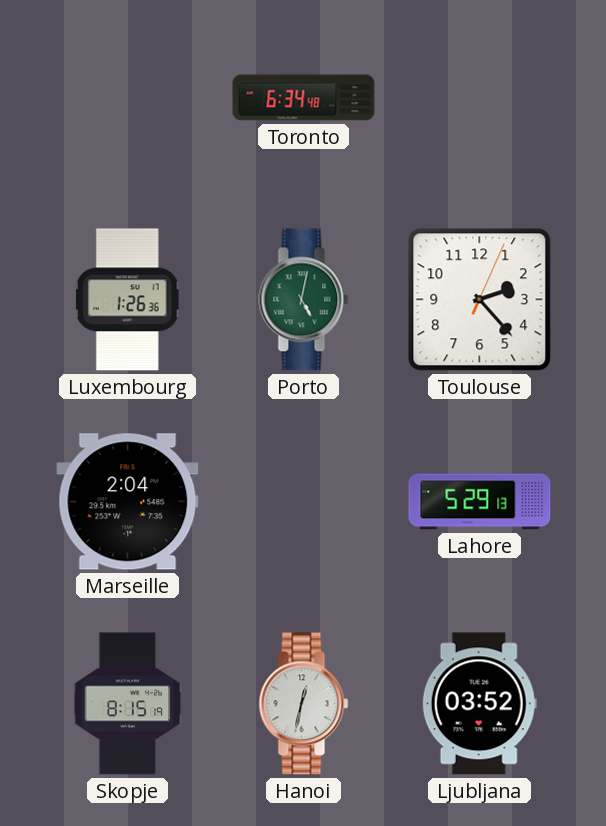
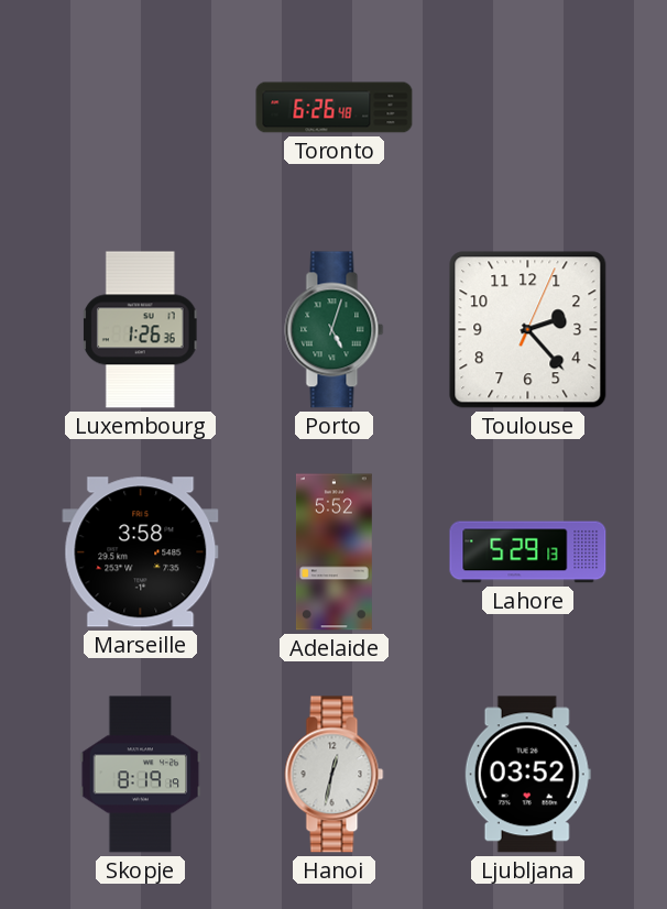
Toronto: 6:34 -> 6:26 (335, 108)
Porto: 5:02 -> 5:03 (335, 330)
Marseille: 2:04 -> 3:58 (141, 552)
Adelaide: none -> 5:52 (333, 552)
Skopje: 8:15 -> 8:19 (141, 775)
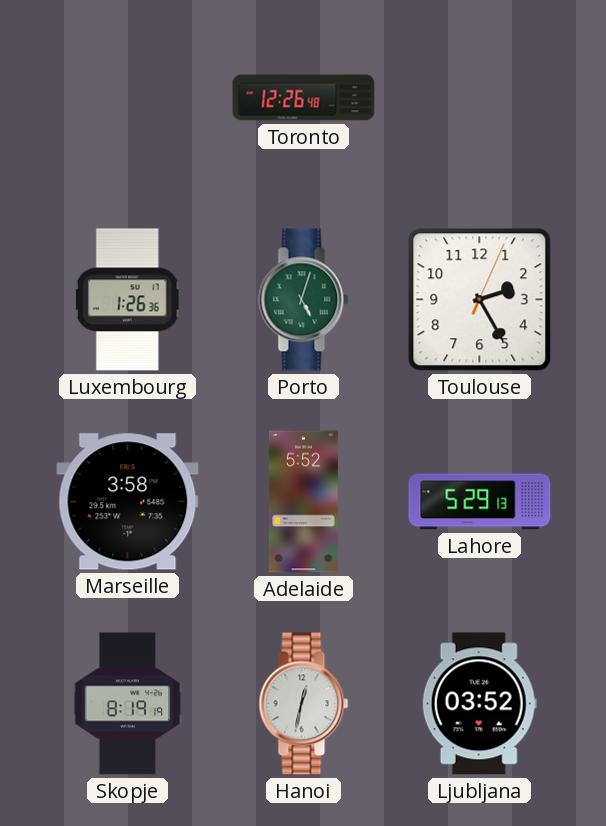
Toronto: 6:26 -> 12:26 (304, 98)
Toulouse: 2:23 -> 2:25 (480, 300)
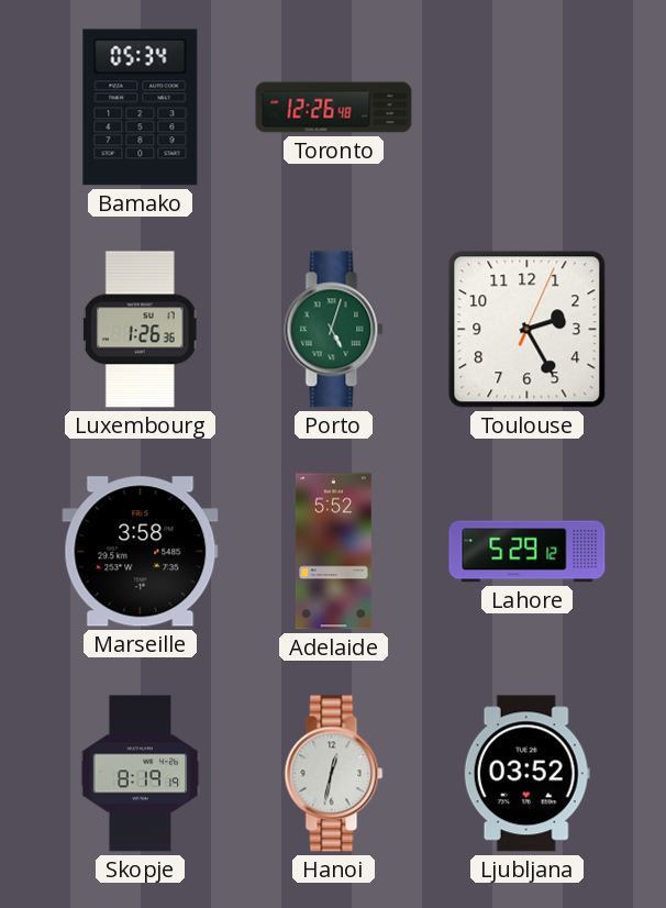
Bamako: none -> 05:34 (141, 108)
Lahore: 5:29:13 -> 5:29:12 (528, 552)
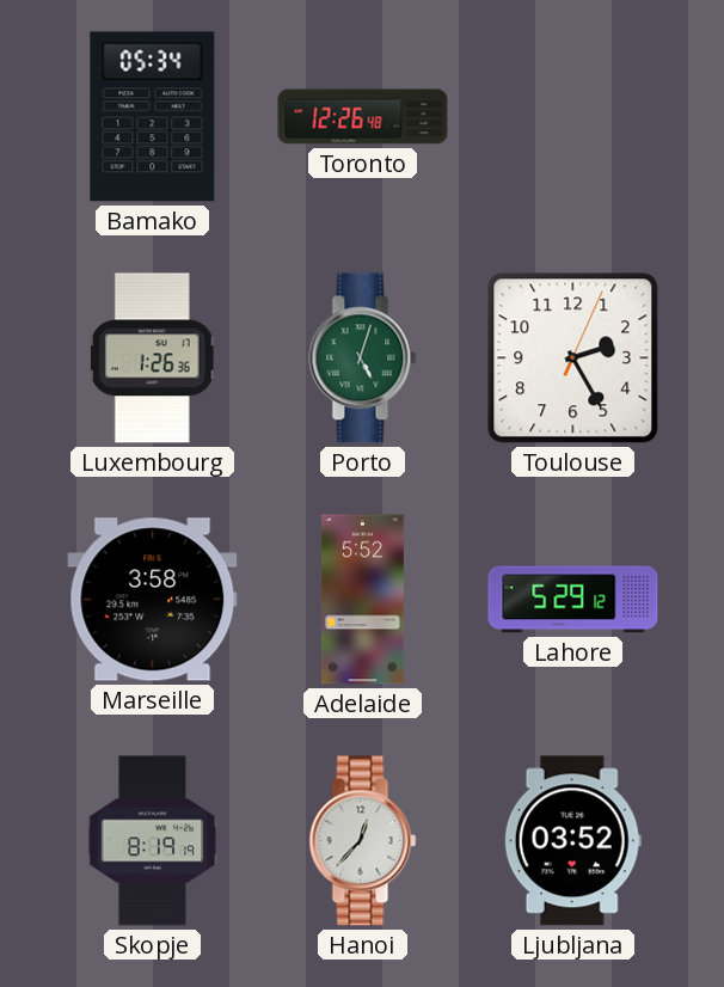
Hanoi: 12:32 -> 12:37 (363, 841)
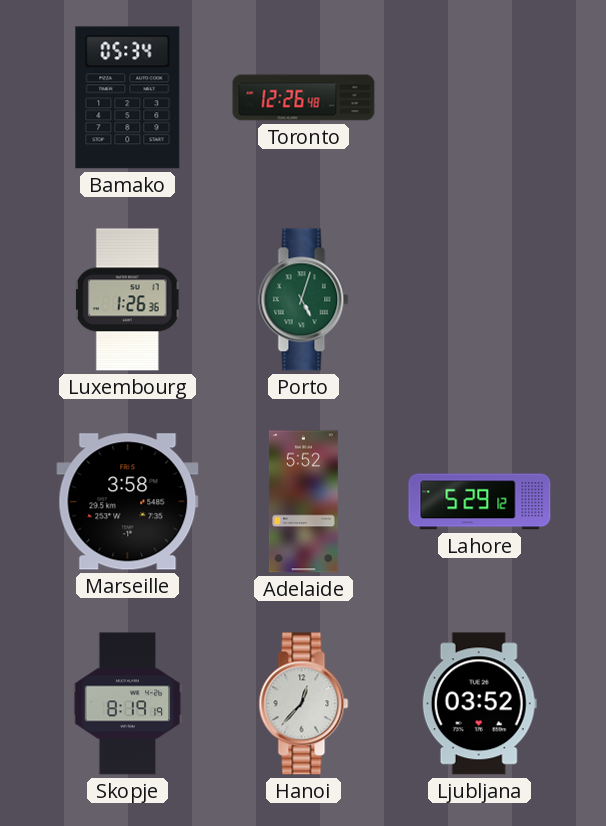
Toulouse: 2:25 -> none (573, 358)
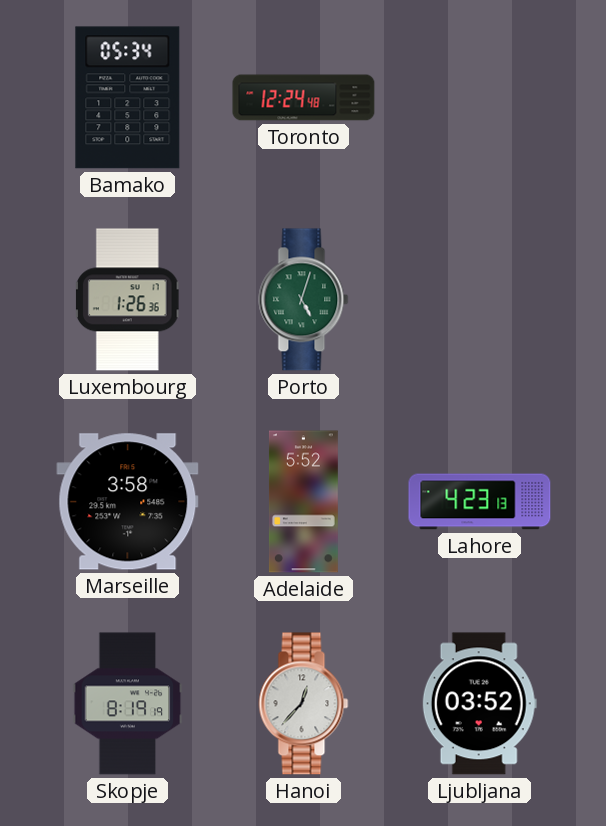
Toronto: 12:26 -> 12:24 (304, 98)
Lahore: 5:29 -> 4:23 (480, 502)
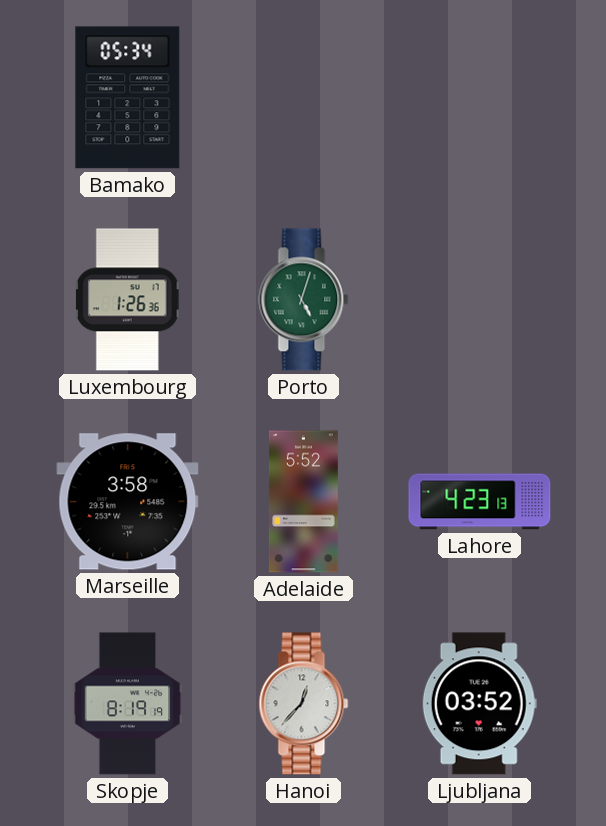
Toronto: 12:24 -> none (304, 98)
